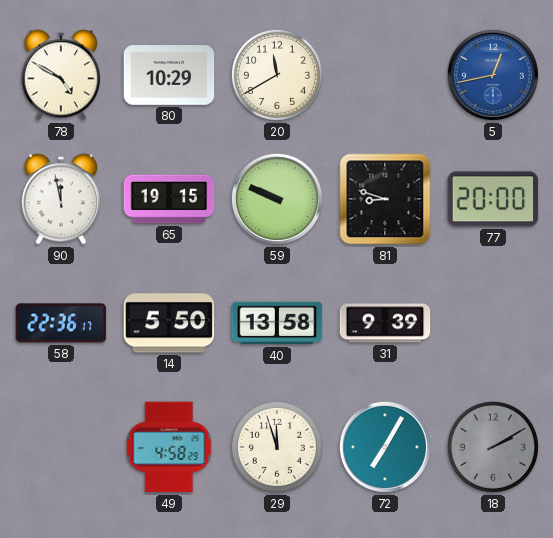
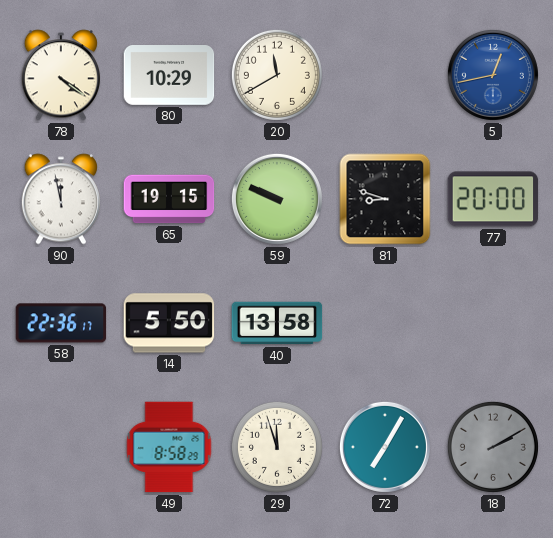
78: 4:50 -> 4:21 (60, 75)
31: 9:39 -> none (385, 323)
49: 4:58 -> 8:58 (169, 447)
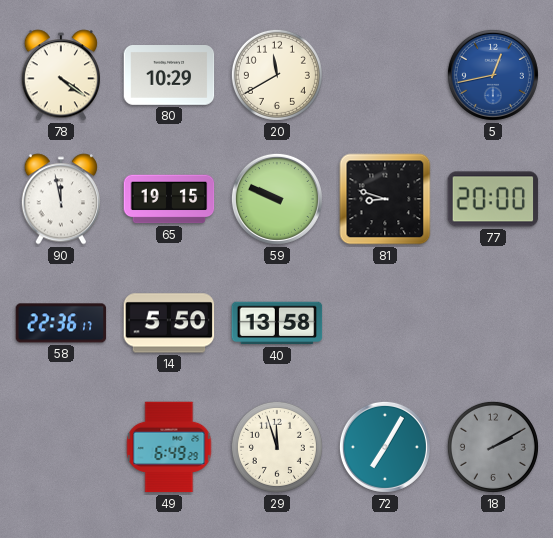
49: 8:58 -> 6:49 (169, 447)
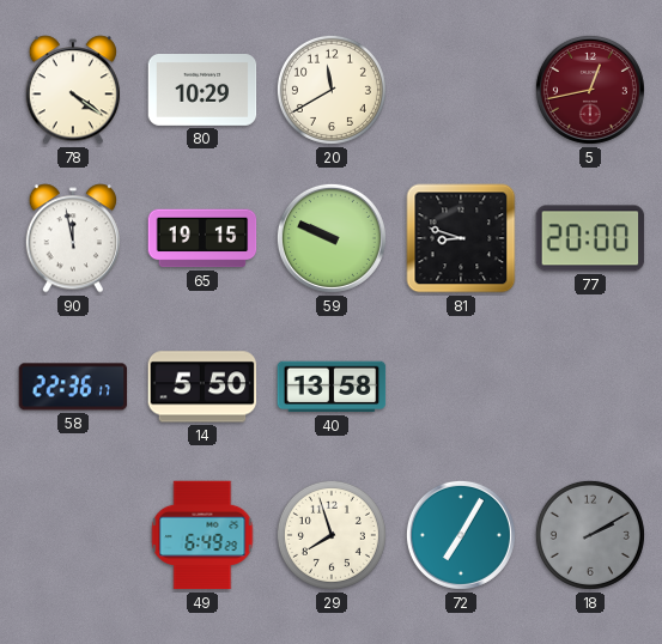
5 dial: blue -> burgundy (590, 90)
29: 11:57 -> 7:57 (332, 535)
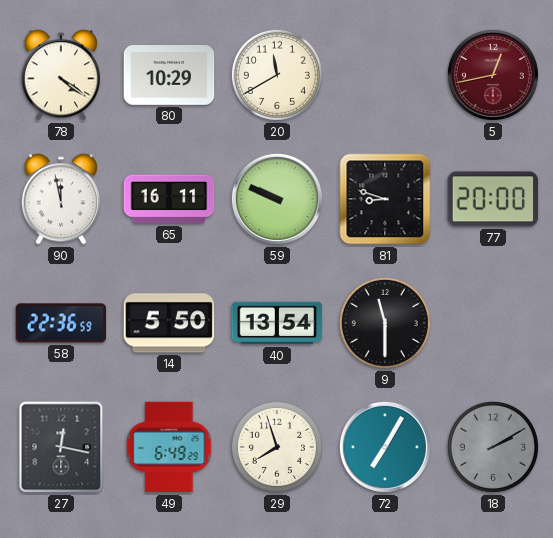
65: 19:15 -> 16:11 (169, 199)
58: 22:36:17 -> 22:36:59 (61, 323)
40: 13:58 -> 13:54 (277, 323)
9: none -> 11:30 (385, 323)
27: none -> 12:17 (61, 447)
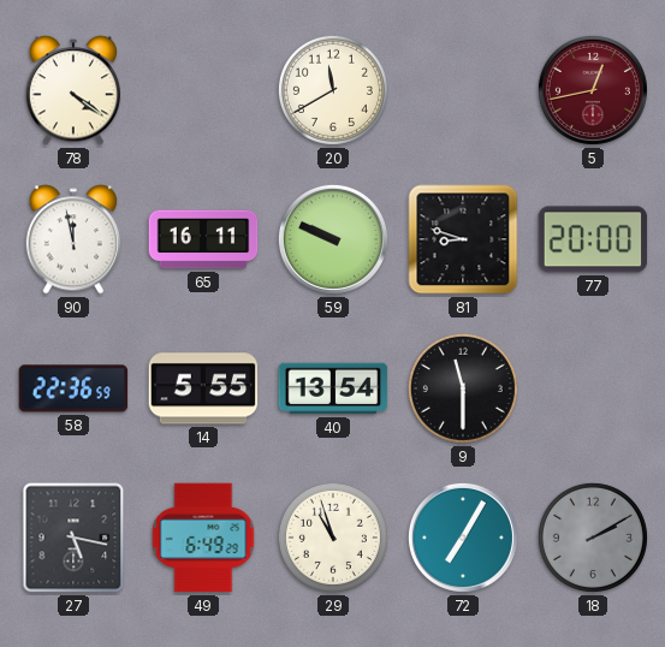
80: 10:29 -> none (169, 76)
14: 5:50 -> 5:55 (203, 388)
27: 12:17 -> 5:17 (73, 538)
29: 7:57 -> 10:57 (333, 538)
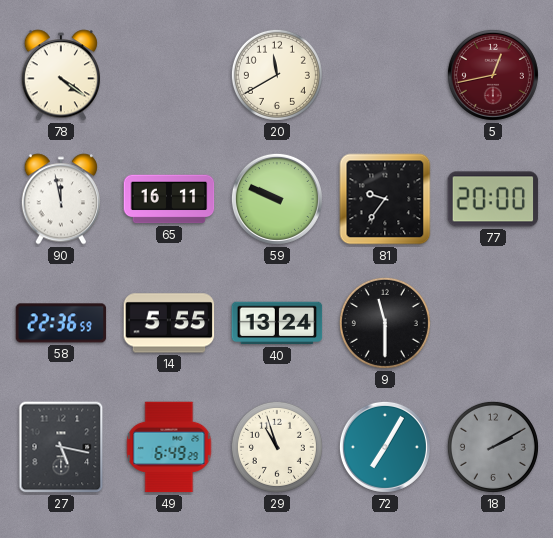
81: 8:48 -> 9:36 (385, 199)
40: 13:54 -> 13:24 (277, 323)
